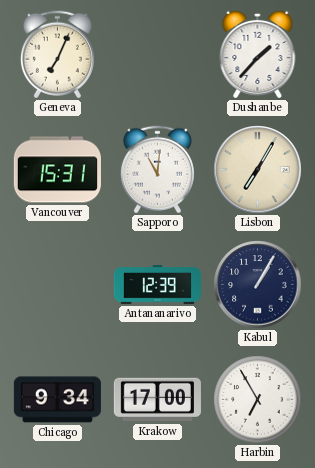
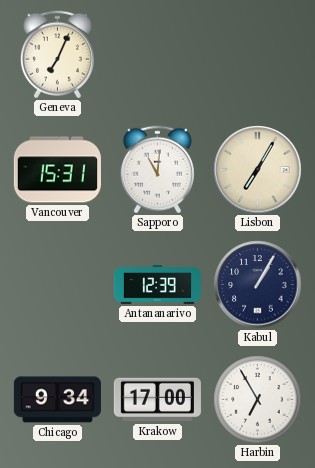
Dushanbe: 1:37 -> none (258, 54)
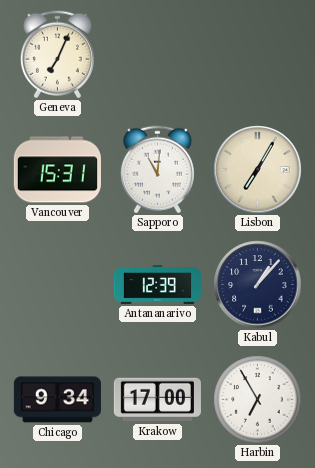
Kabul: 1:05 -> 1:07 (258, 285)
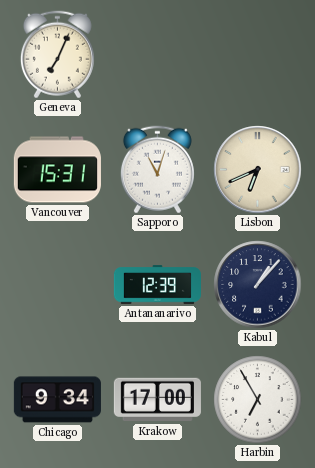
Sapporo: 11:01 -> 11:03 (157, 170)
Lisbon: 7:05 -> 6:41 (258, 170)
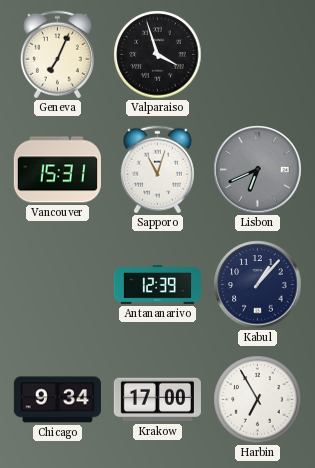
Valparaiso: none -> 3:57 (158, 55)
Lisbon dial: cream -> grey (258, 170)
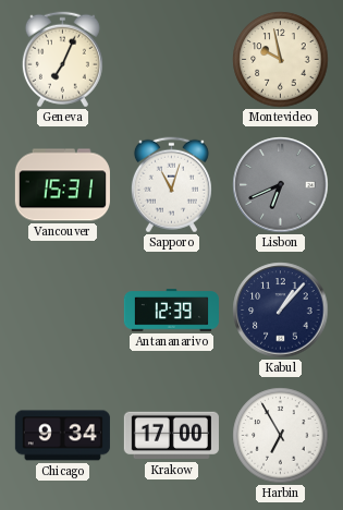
Valparaiso: 3:57 -> none (158, 55)
Montevideo: none -> 9:58 (281, 60)
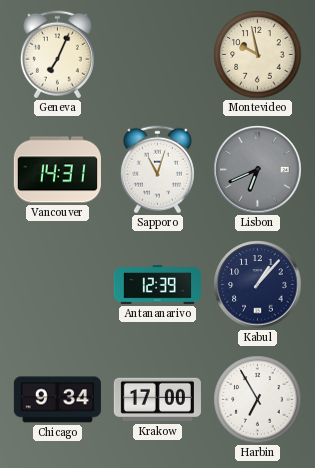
Vancouver: 15:31 -> 14:31 (57, 170)
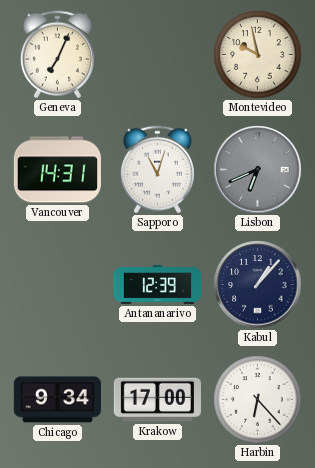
Harbin: 6:55 -> 6:23 (258, 400)
